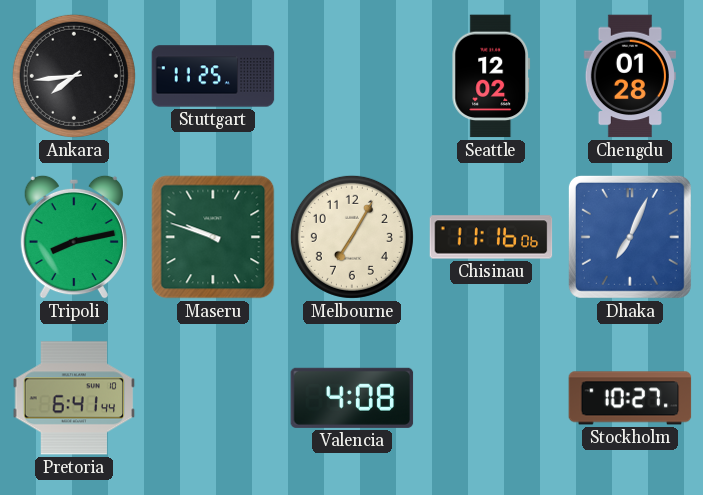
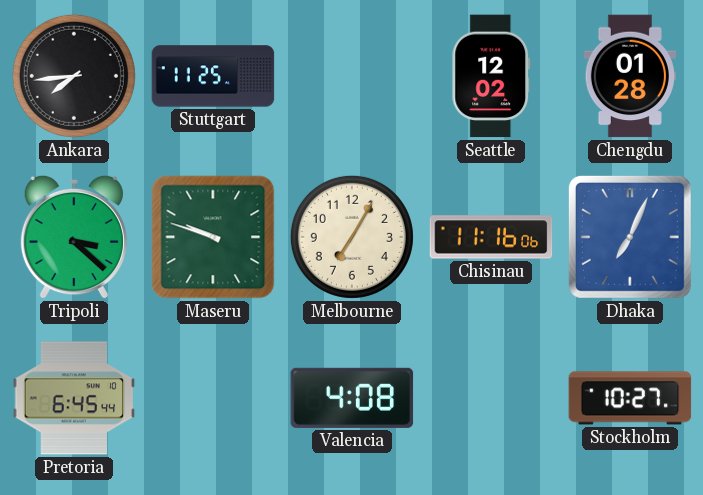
Tripoli: 8:13 -> 3:22 (74, 237)
Pretoria: 6:41 -> 6:45 (74, 398)
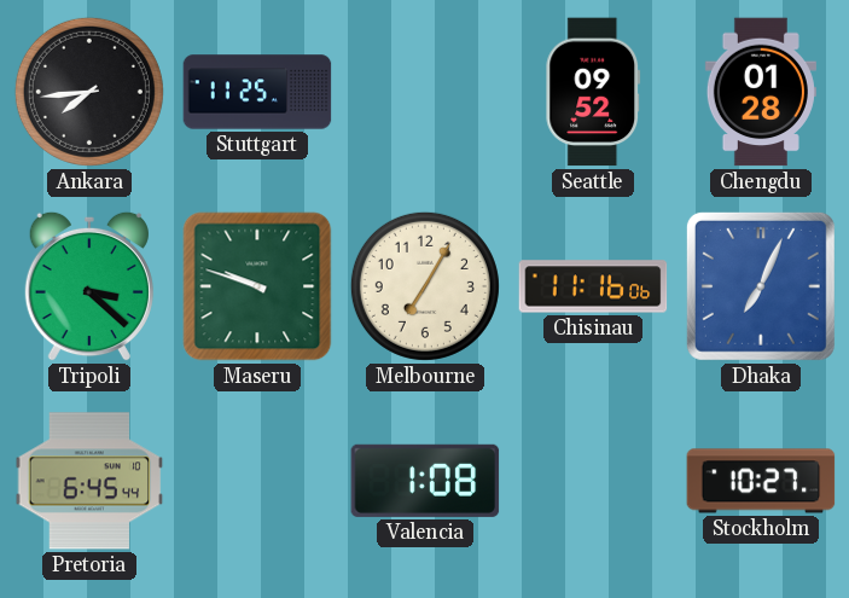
Seattle: 12:02 -> 09:52 (593, 92)
Valencia: 4:08 -> 1:08 (425, 481)
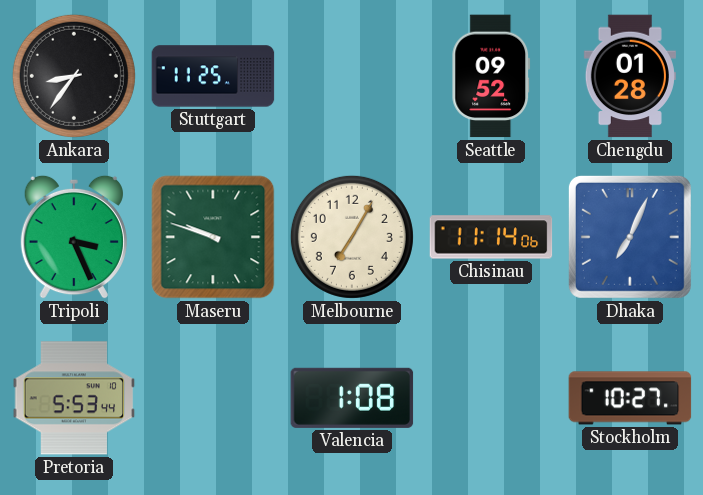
Ankara: 7:44 -> 8:36 (74, 76)
Tripoli: 3:22 -> 3:26 (74, 237)
Chisinau: 11:16 -> 11:14 (491, 237)
Pretoria: 6:45 -> 5:53 (74, 398)
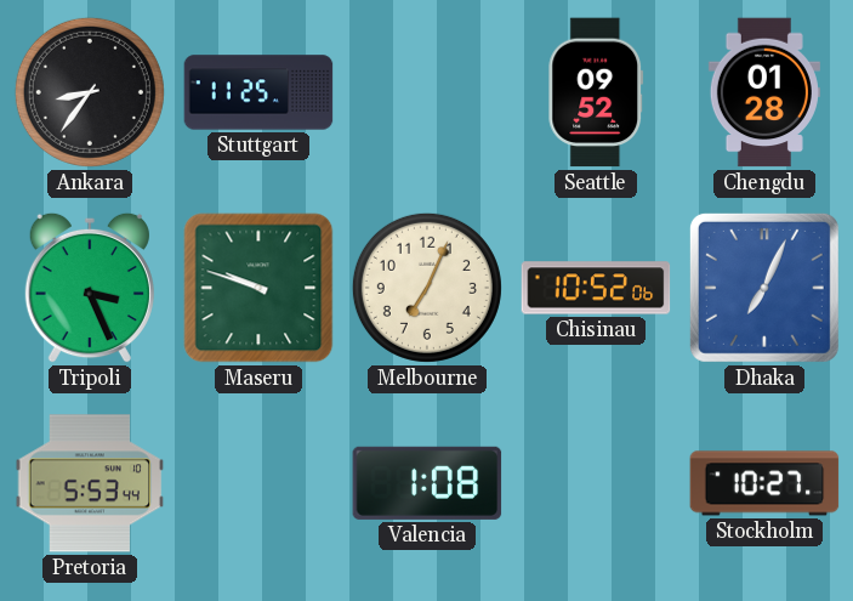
Melbourne: 7:05 -> 7:04 (427, 288)
Chisinau: 11:14 -> 10:52 (596, 288)
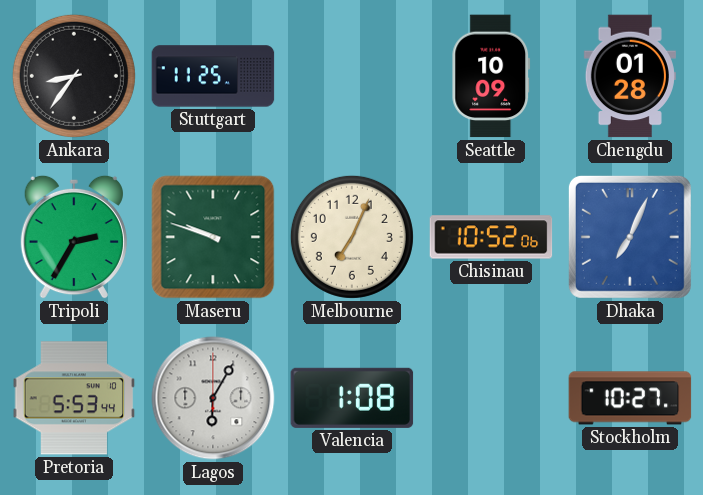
Seattle: 09:52 -> 10:09 (491, 76)
Tripoli: 3:26 -> 2:35 (74, 237)
Lagos: none -> 6:05 (213, 398)
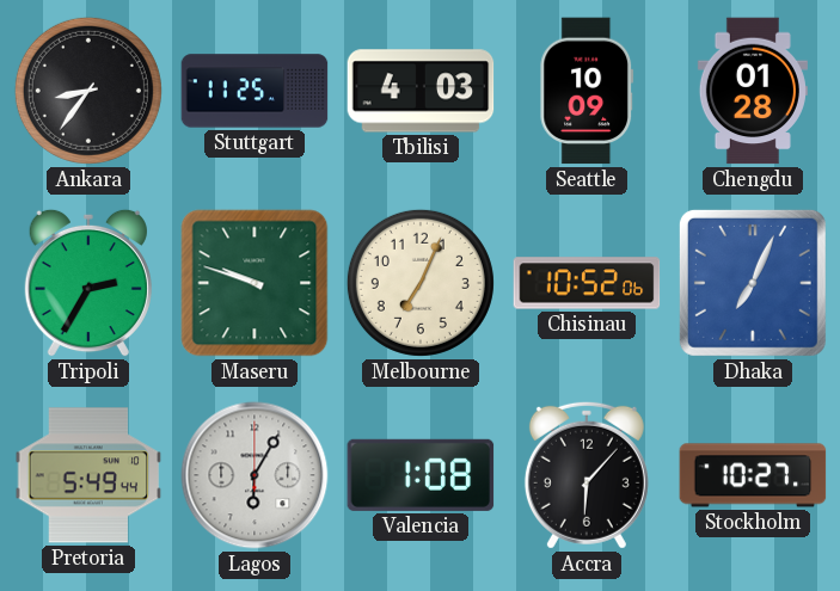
Tbilisi: none -> 4:03 (421, 91)
Pretoria: 5:53 -> 5:49 (88, 475)
Accra: none -> 6:07 (587, 475)
